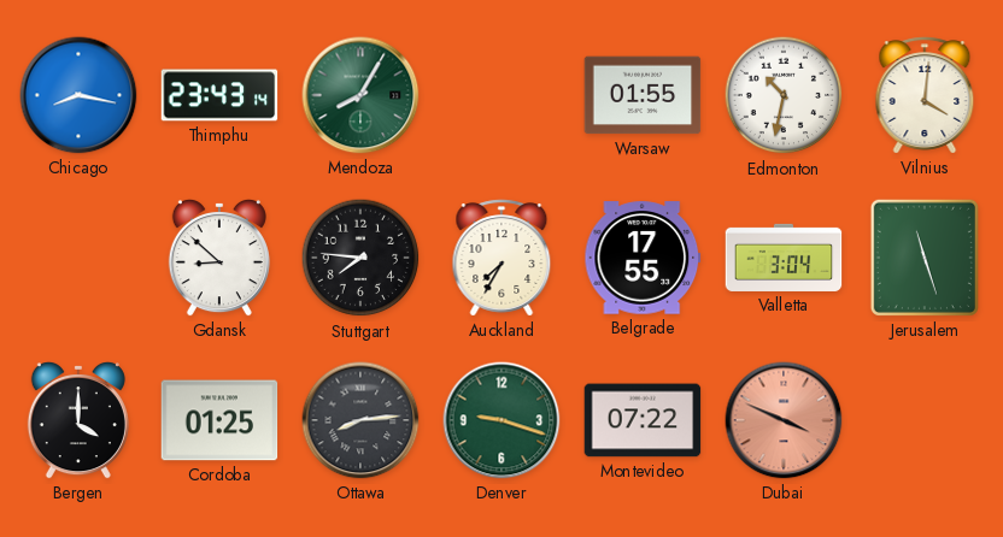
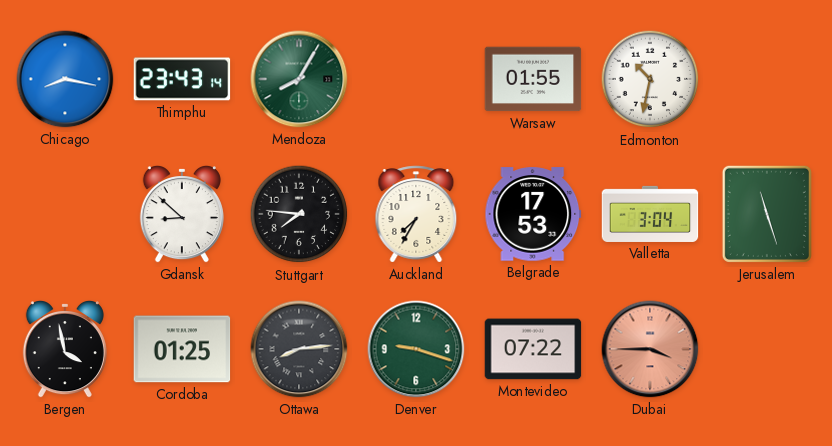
Vilnius: 4:01 -> none (925, 95)
Belgrade: 17:55 -> 17:53 (533, 214)
Bergen: 4:00 -> 3:58 (65, 350)
Dubai: 3:49 -> 3:45 (650, 349)
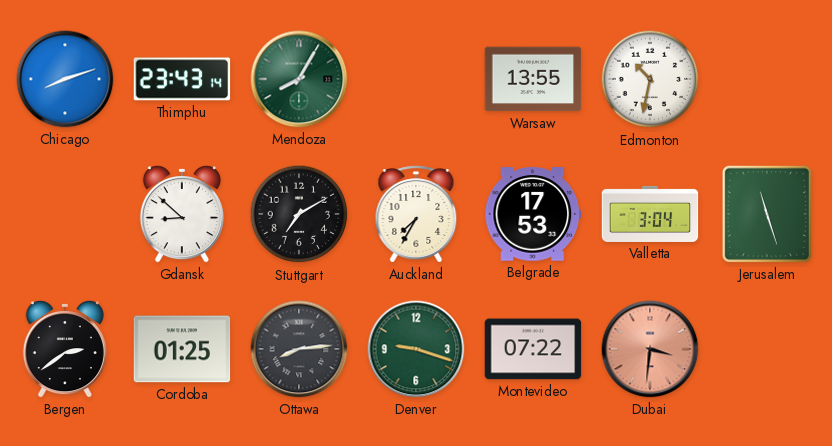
Chicago: 8:17 -> 8:12 (65, 79)
Warsaw: 01:55 -> 13:55 (533, 79)
Stuttgart: 7:46 -> 7:10 (299, 214)
Bergen: 3:58 -> 2:39 (65, 350)
Dubai: 3:45 -> 3:31 (650, 349)
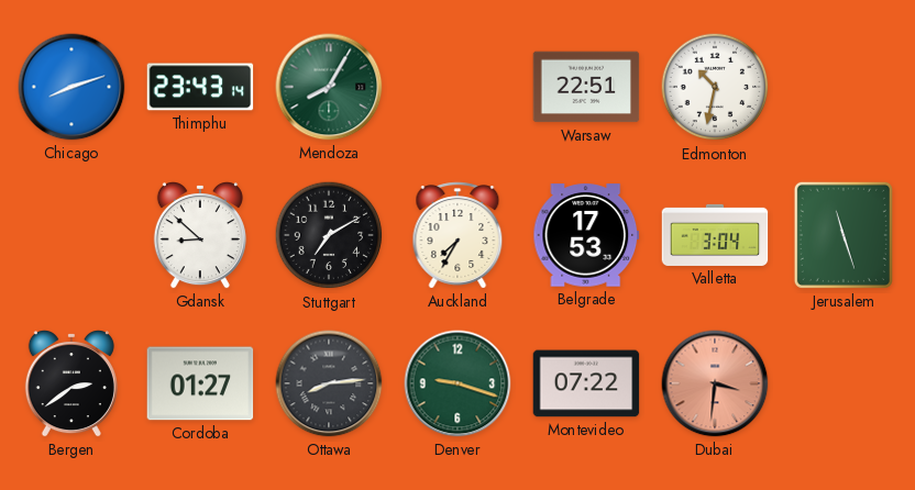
Warsaw: 13:55 -> 22:51 (586, 87)
Cordoba: 01:25 -> 01:27 (200, 383)
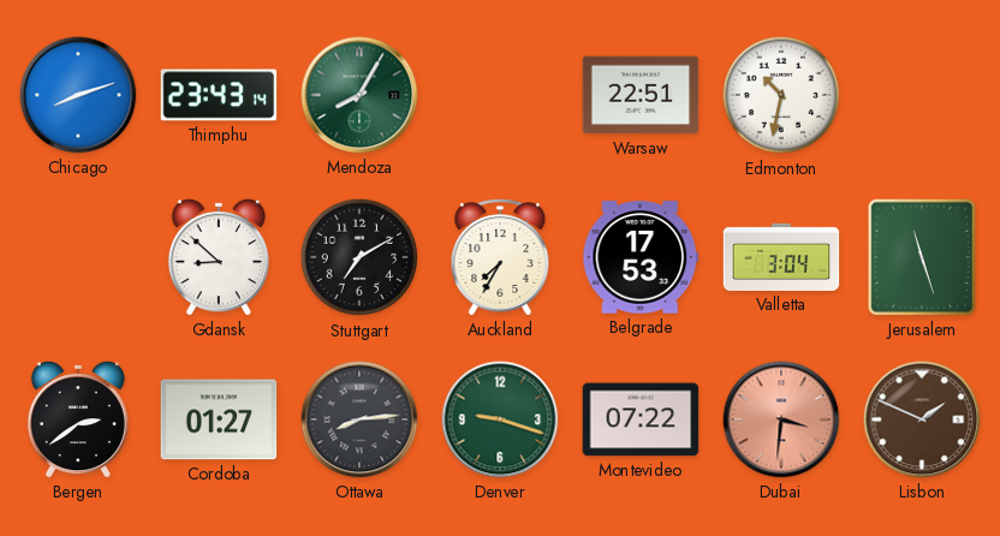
Lisbon: none -> 1:49 (922, 419)
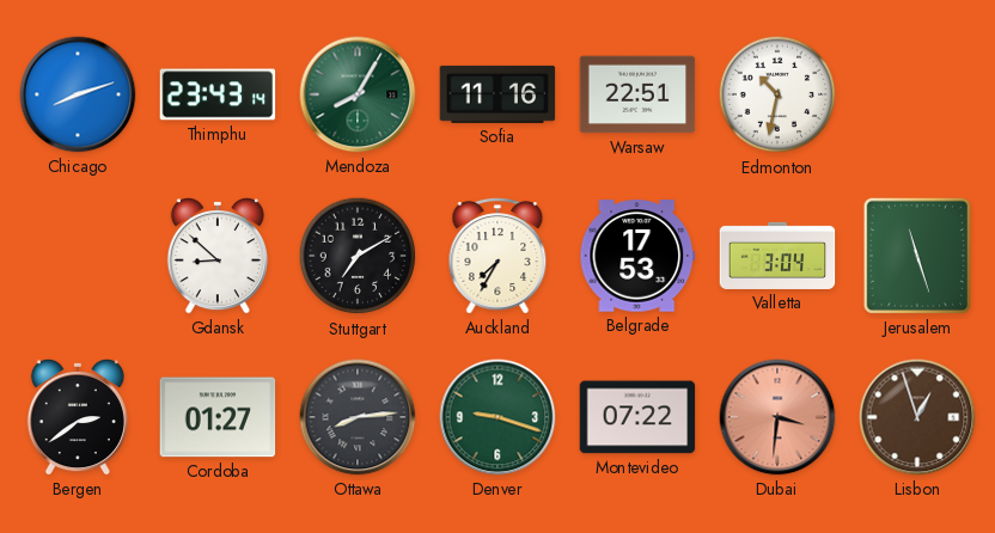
Sofia: none -> 11:16 (497, 94)
Lisbon: 1:49 -> 12:57 (917, 417)
